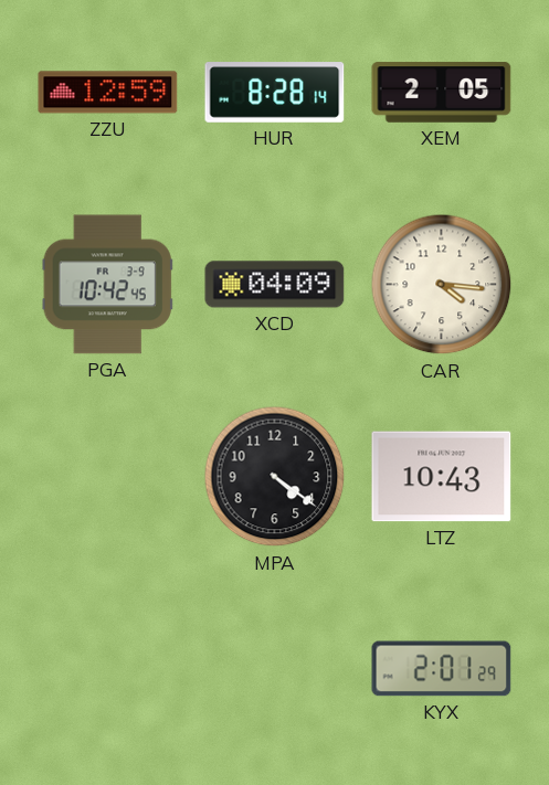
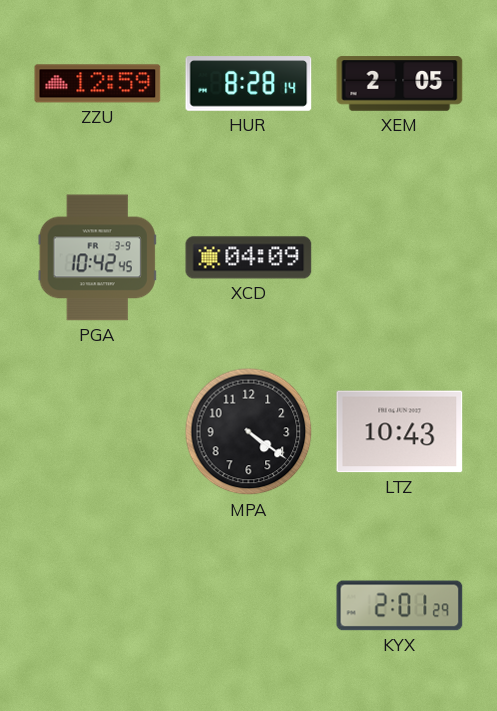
CAR: 4:16 -> none (442, 285)
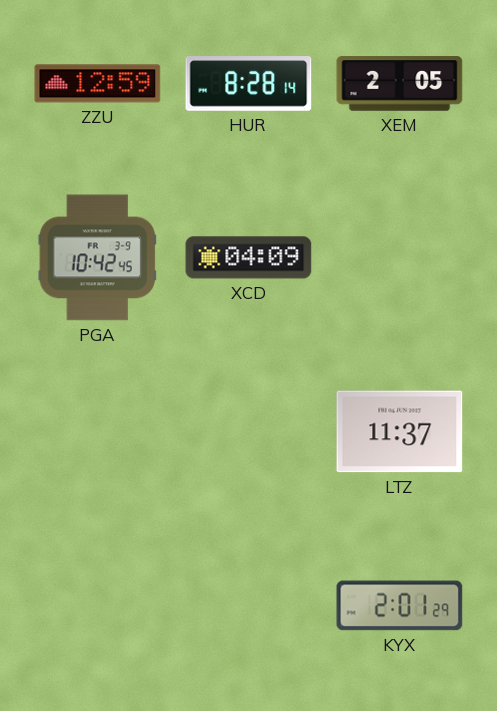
MPA: 4:21 -> none (249, 432)
LTZ: 10:43 -> 11:37 (400, 432)
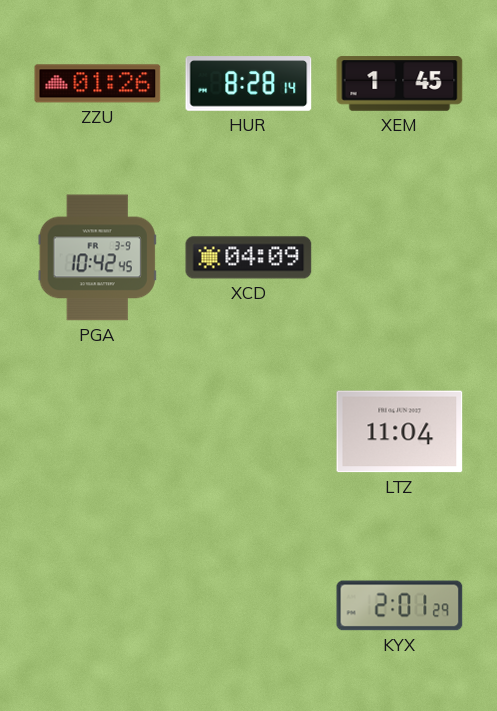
ZZU: 12:59 -> 01:26 (98, 84)
XEM: 2:05 -> 1:45 (400, 84)
LTZ: 11:37 -> 11:04 (400, 432)
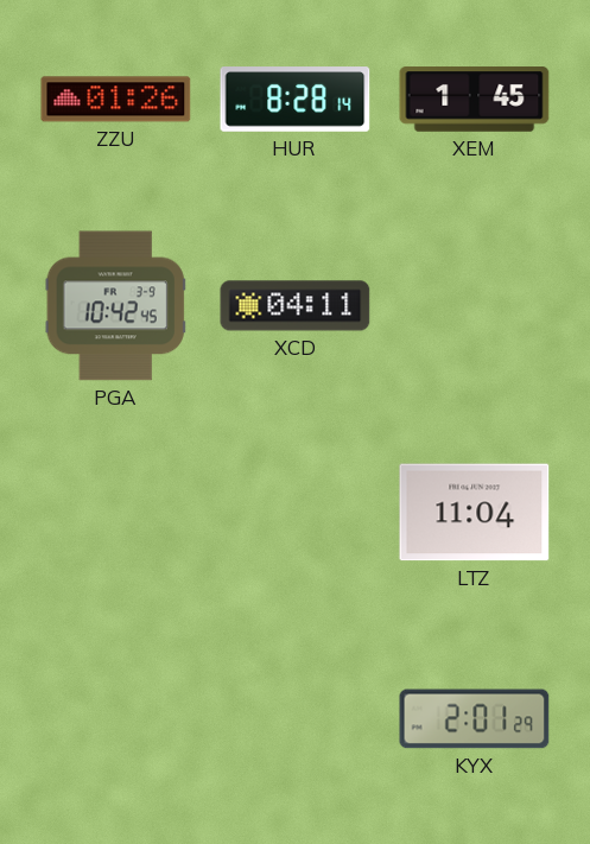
XCD: 04:09 -> 04:11 (296, 306)
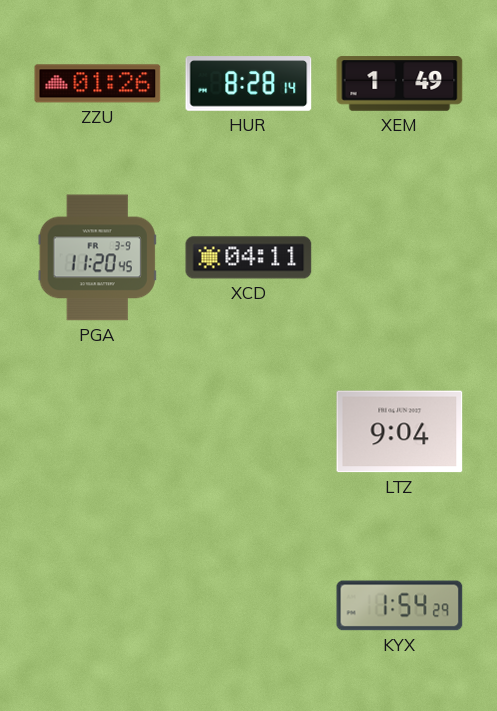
XEM: 1:45 -> 1:49 (400, 84)
PGA: 10:42 -> 11:20 (97, 258)
LTZ: 11:04 -> 9:04 (400, 432)
KYX: 2:01 -> 1:54 (400, 606)
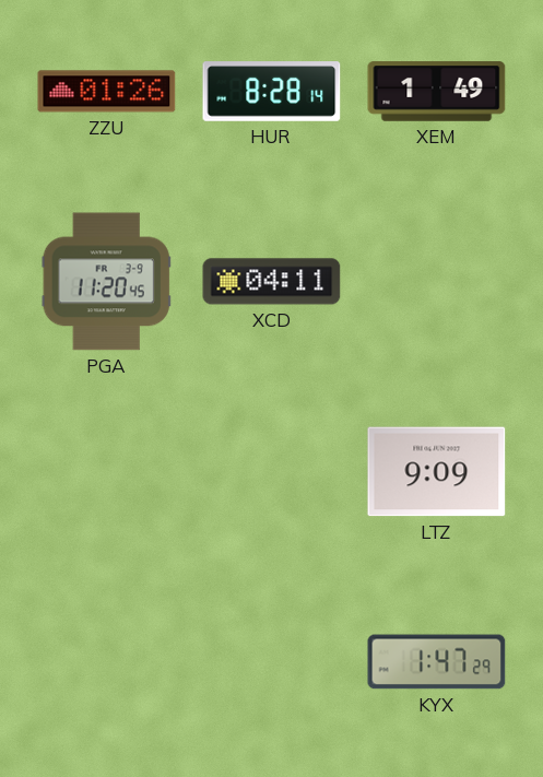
LTZ: 9:04 -> 9:09 (437, 472)
KYX: 1:54 -> 1:47 (437, 662)
